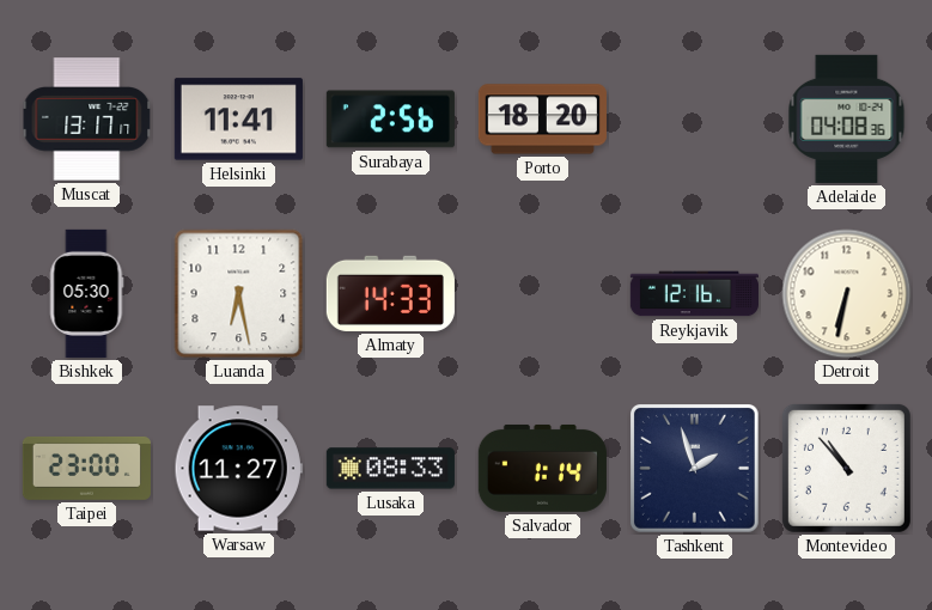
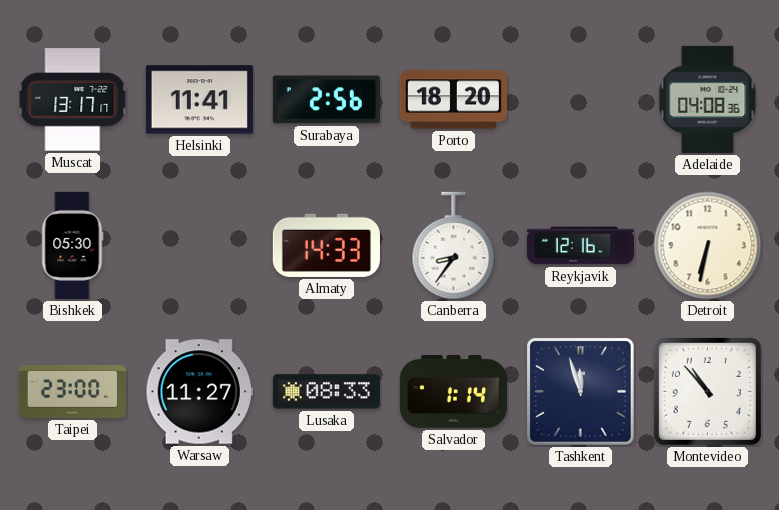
Luanda: 6:28 -> none (239, 294)
Canberra: none -> 8:36 (454, 246)
Tashkent: 1:57 -> 11:57 (581, 392)
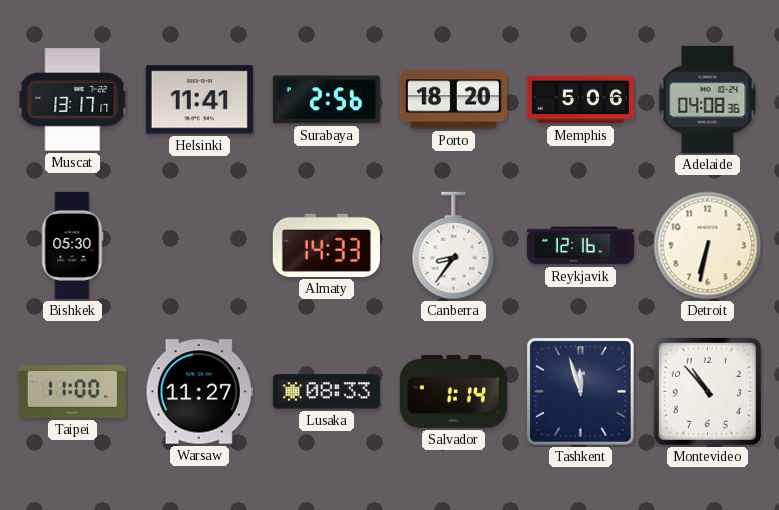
Memphis: none -> 5:06 (580, 100)
Taipei: 23:00 -> 11:00 (72, 391)
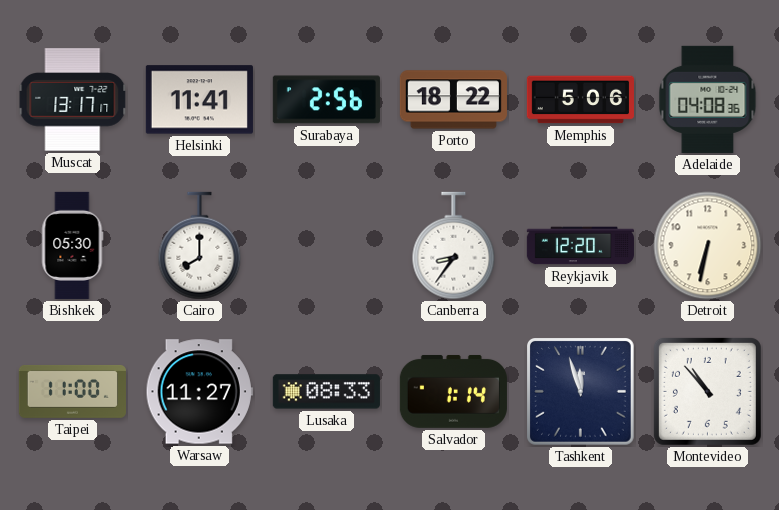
Porto: 18:20 -> 18:22 (453, 100)
Cairo: none -> 8:00 (200, 246)
Almaty: 14:33 -> none (326, 245)
Reykjavik: 12:16 -> 12:20 (580, 246)
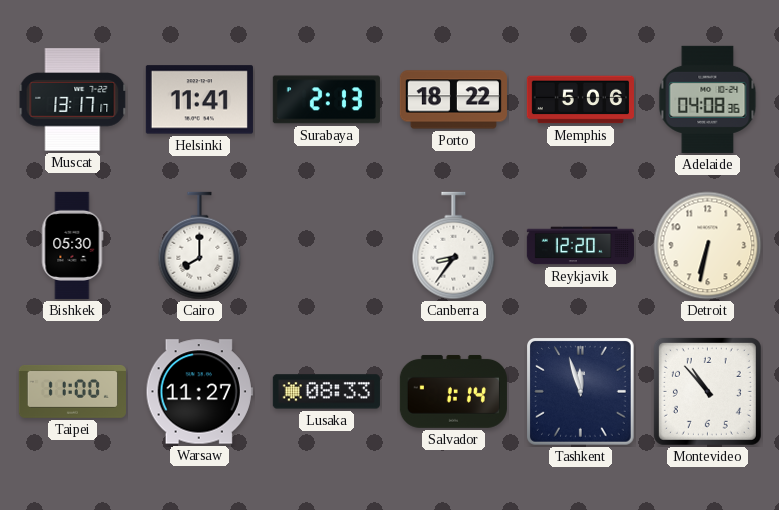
Surabaya: 2:56 -> 2:13 (326, 100)
